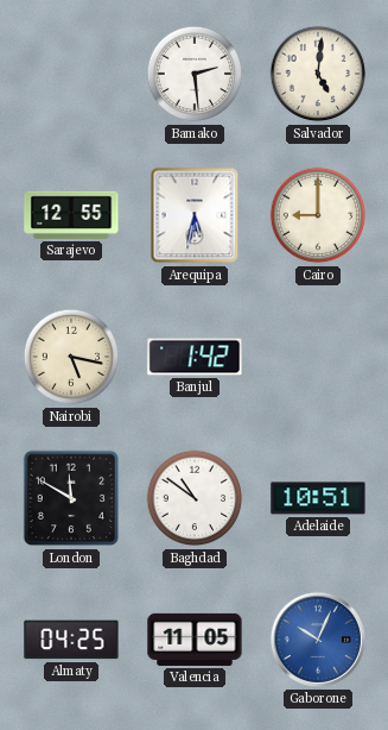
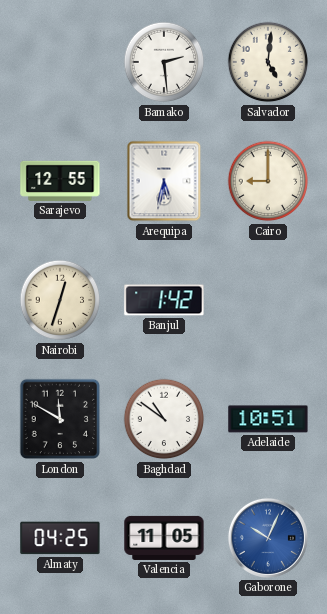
Nairobi: 5:17 -> 12:33 (60, 300)
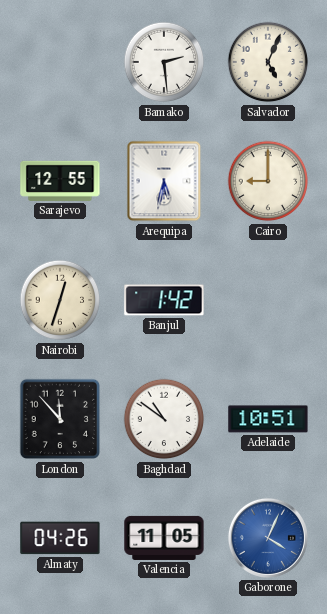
Salvador: 5:01 -> 5:04 (268, 62)
London: 11:50 -> 11:53 (60, 419)
Almaty: 04:25 -> 04:26 (60, 538)
Gaborone: 10:04 -> 4:04 (268, 538)
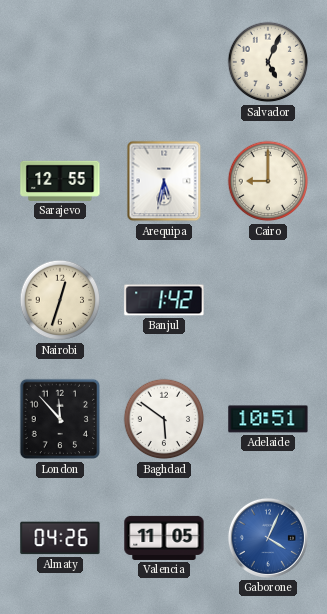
Bamako: 2:29 -> none (164, 62)
Baghdad: 10:51 -> 5:51 (164, 419)
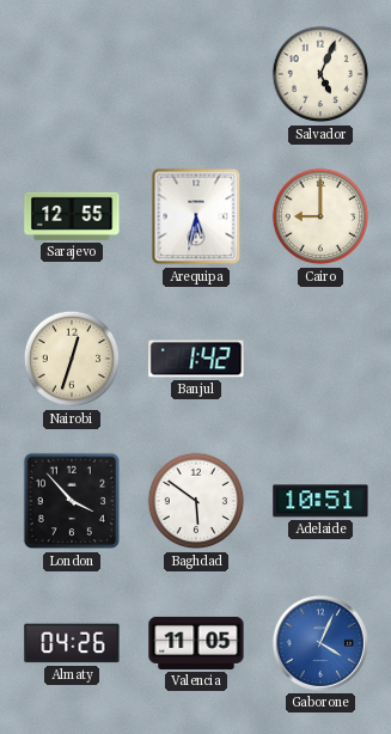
London: 11:53 -> 3:53 (72, 501)
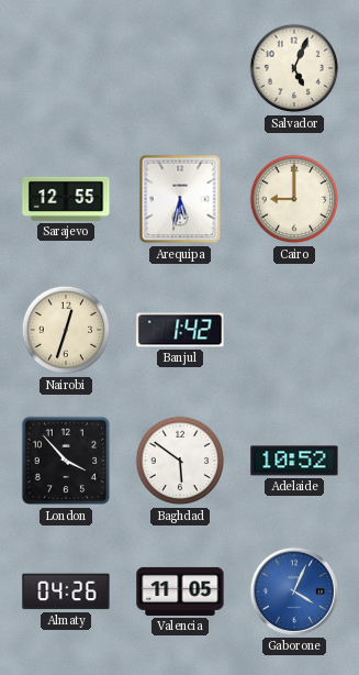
Adelaide: 10:51 -> 10:52 (294, 461)
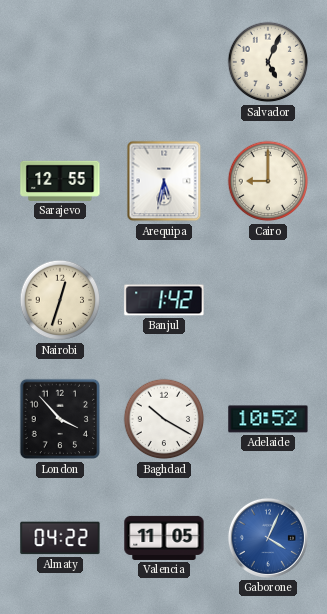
Baghdad: 5:51 -> 10:20 (164, 419)
Almaty: 04:26 -> 04:22 (60, 538)
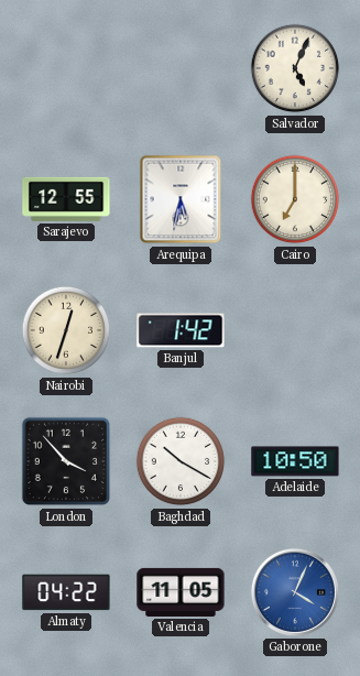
Cairo: 9:00 -> 7:00 (295, 199)
Adelaide: 10:52 -> 10:50 (295, 461)
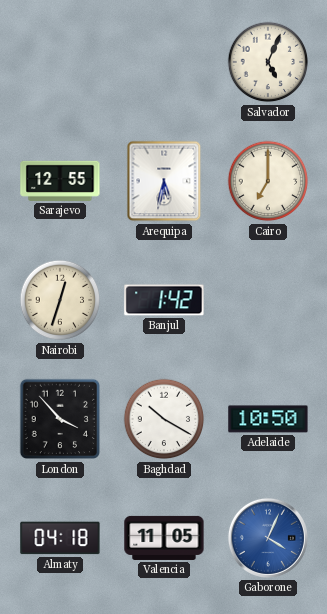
Almaty: 04:22 -> 04:18 (60, 538)
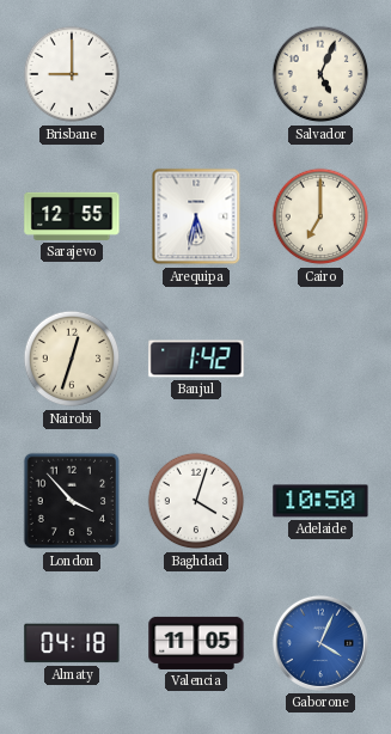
Brisbane: none -> 9:00 (72, 74)
Baghdad: 10:20 -> 4:03 (196, 501)
